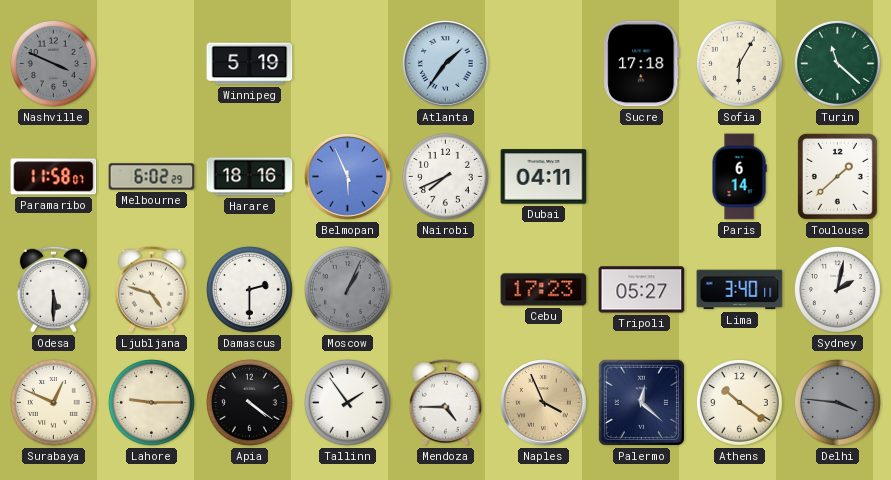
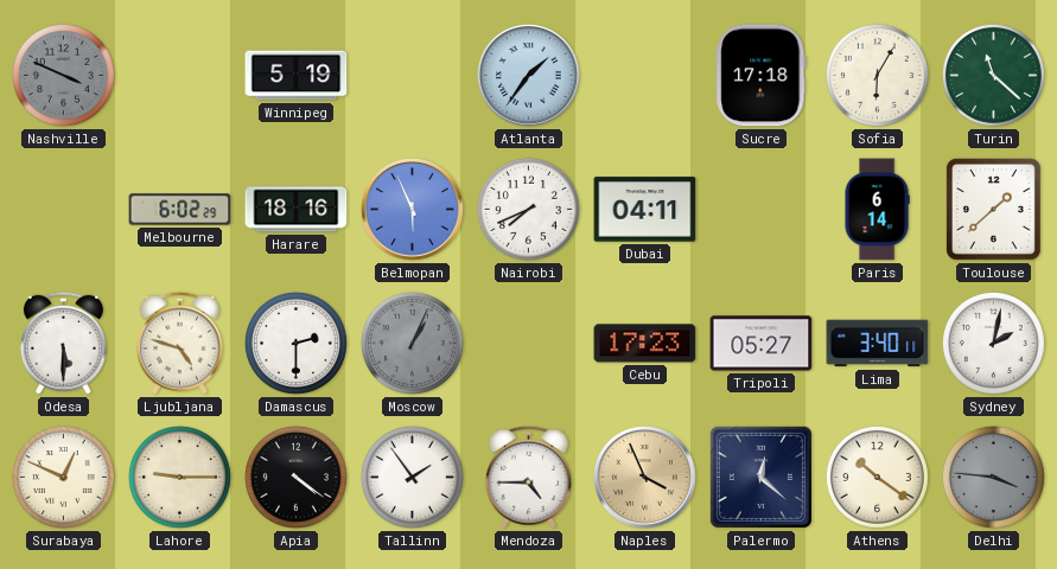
Paramaribo: 11:58 -> none (54, 177)
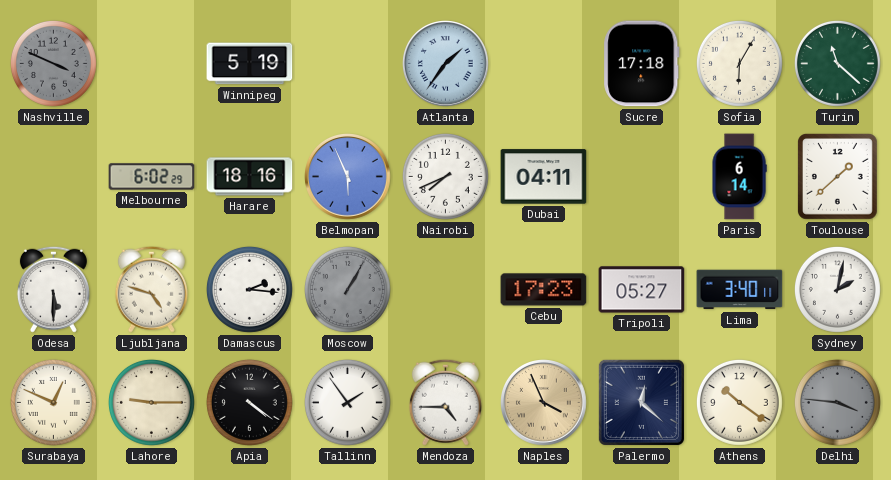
Damascus: 2:30 -> 2:16 (249, 289)
Moscow: 1:04 -> 1:05 (347, 289)
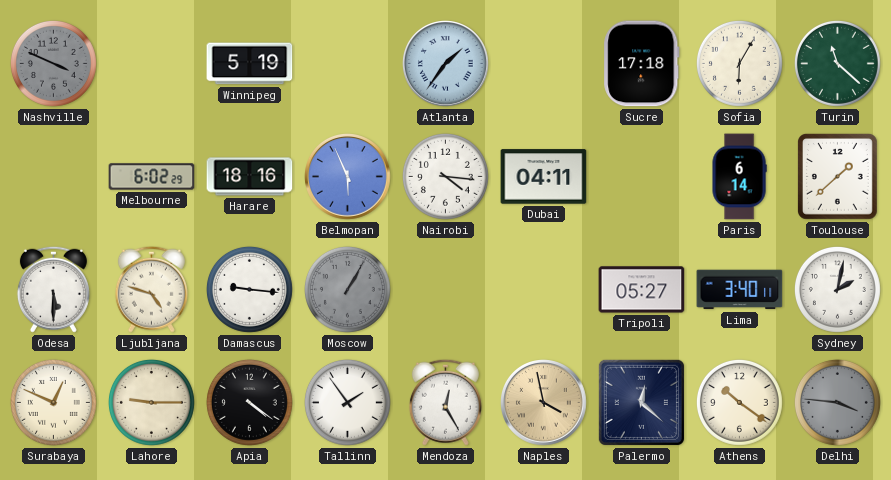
Nairobi: 7:41 -> 4:16 (445, 176)
Damascus: 2:16 -> 9:16 (249, 289)
Cebu: 17:23 -> none (544, 290)
Mendoza: 4:45 -> 12:25 (445, 402)
Naples: 3:56 -> 3:58 (544, 403)
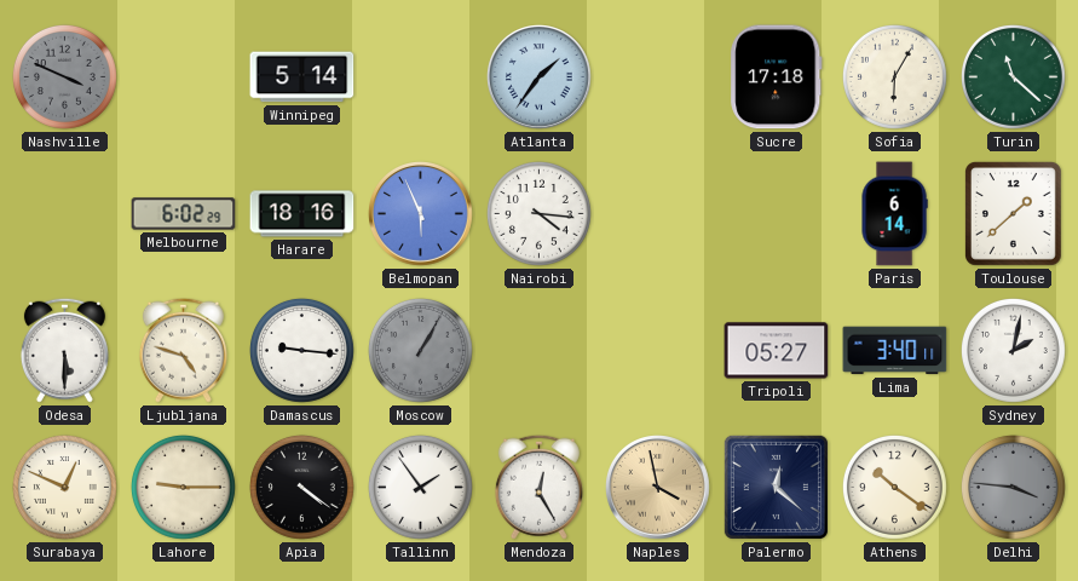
Winnipeg: 5:19 -> 5:14 (302, 77)
Dubai: 04:11 -> none (544, 177)
